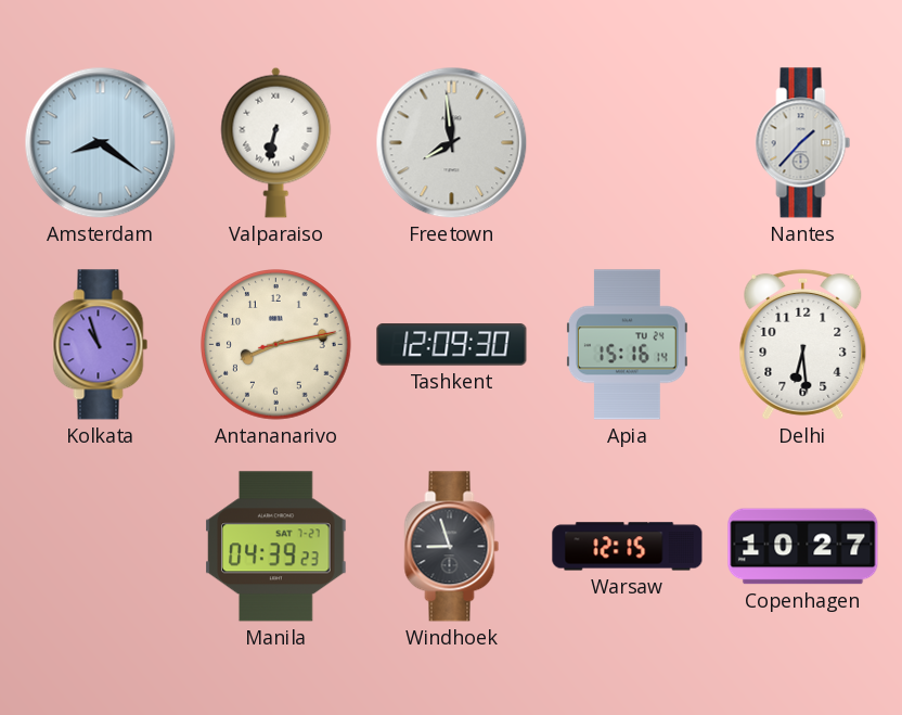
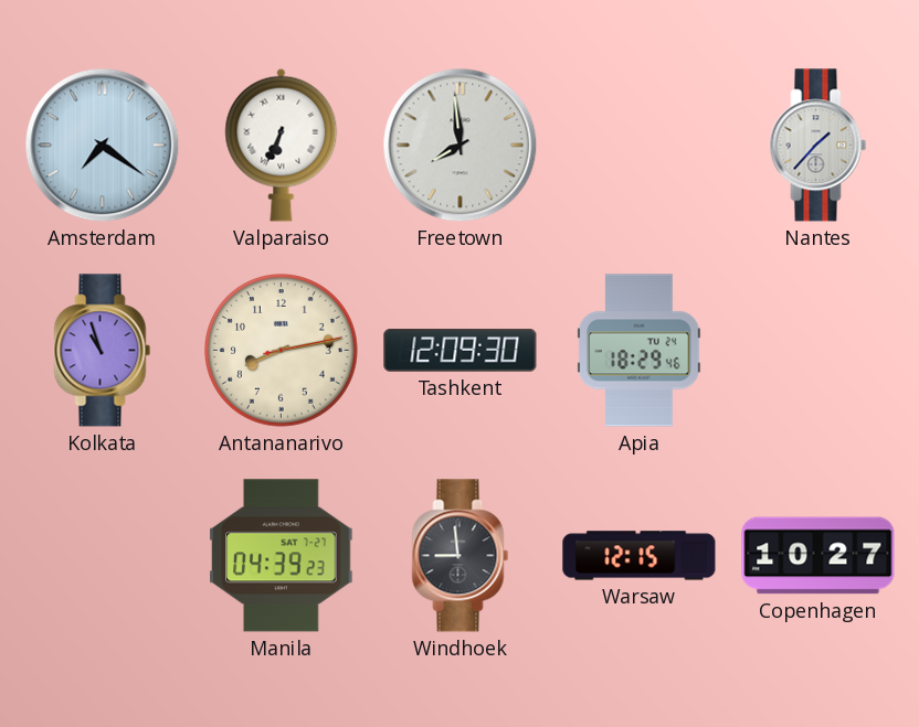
Amsterdam: 8:21 -> 7:21 (103, 146)
Valparaiso: 6:32 -> 6:34 (282, 145)
Apia: 15:16 -> 18:29 (638, 351)
Delhi: 6:29 -> none (803, 344)
Windhoek: 8:57 -> 8:59 (461, 556)
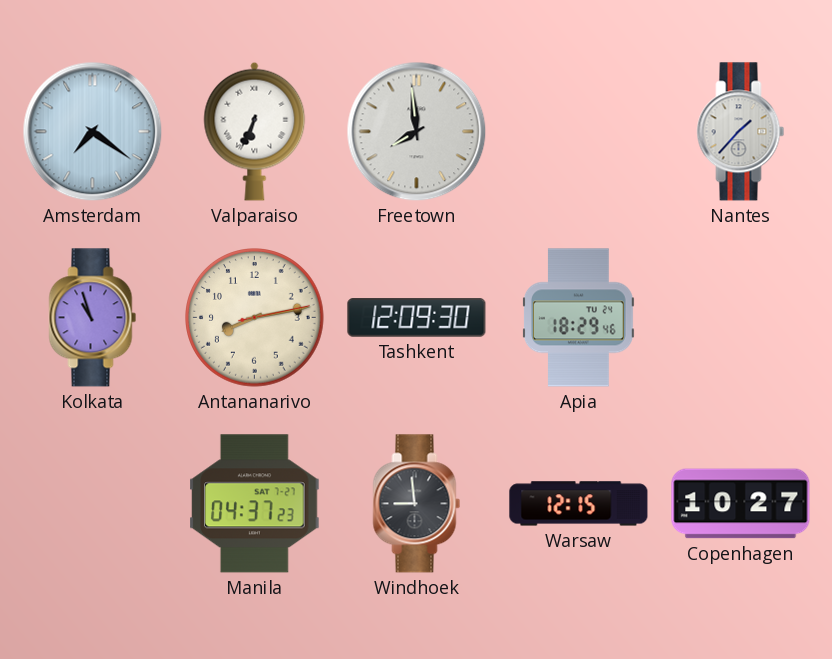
Manila: 04:39 -> 04:37 (255, 504)
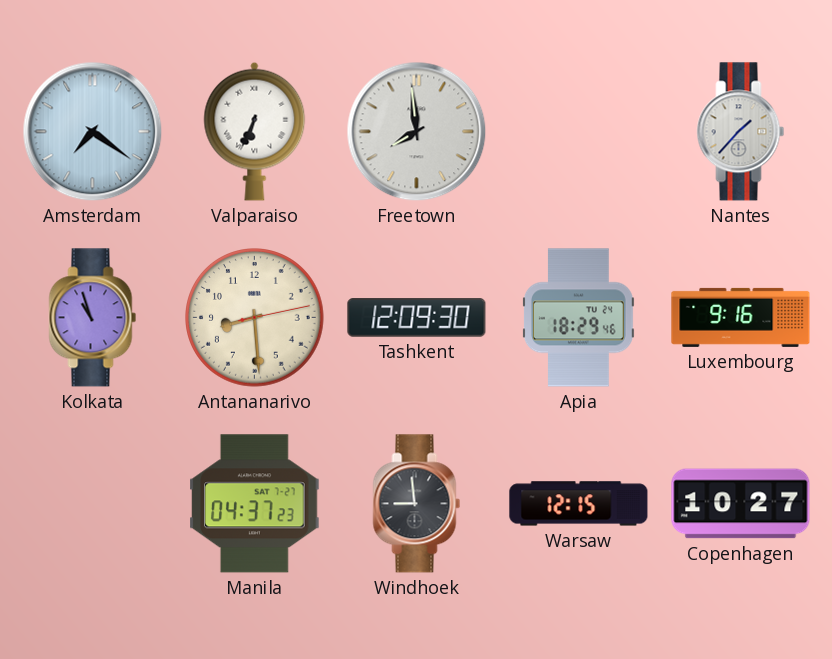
Antananarivo: 8:13 -> 8:29 (255, 318)
Luxembourg: none -> 9:16 (741, 317)
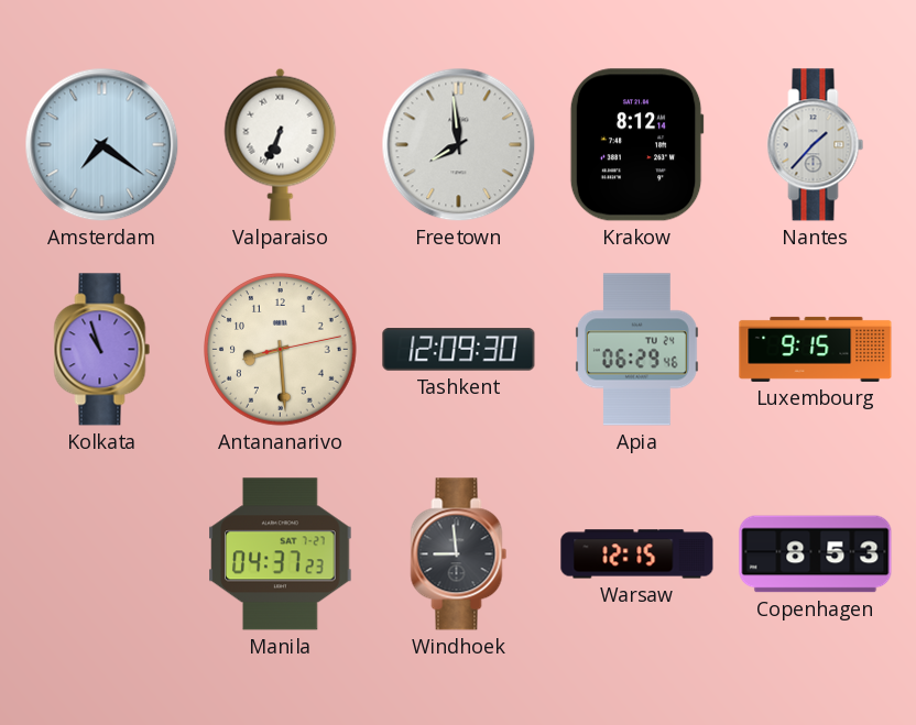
Krakow: none -> 8:12 (636, 145)
Apia: 18:29 -> 06:29 (636, 350)
Luxembourg: 9:16 -> 9:15 (816, 349)
Copenhagen: 10:27 -> 8:53 (816, 554)
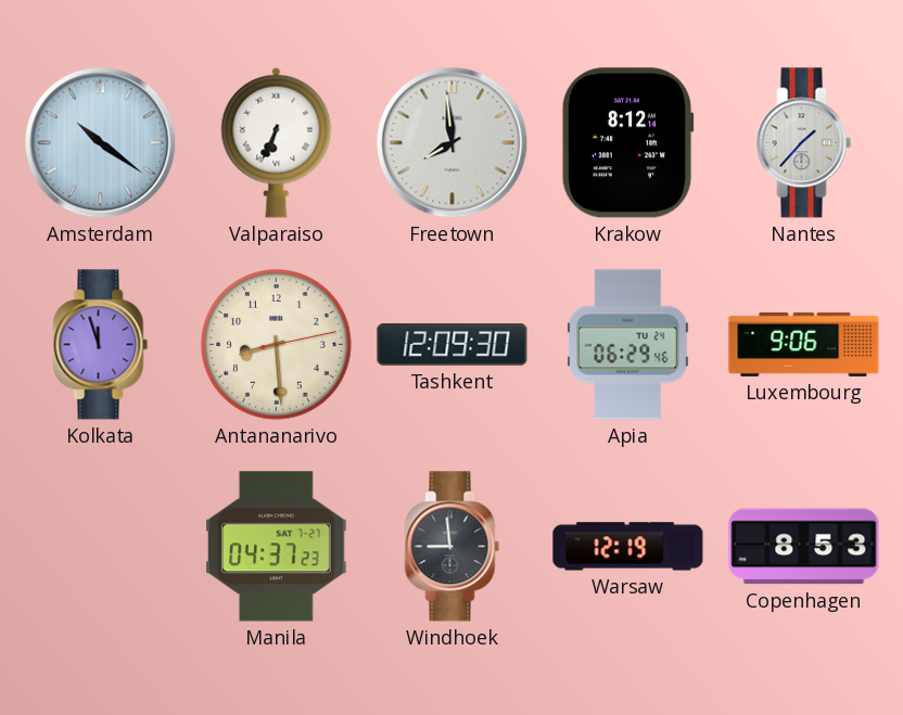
Amsterdam: 7:21 -> 10:21 (101, 143)
Kolkata: 10:57 -> 11:57 (101, 345)
Luxembourg: 9:15 -> 9:06 (804, 344)
Warsaw: 12:15 -> 12:19 (628, 547)
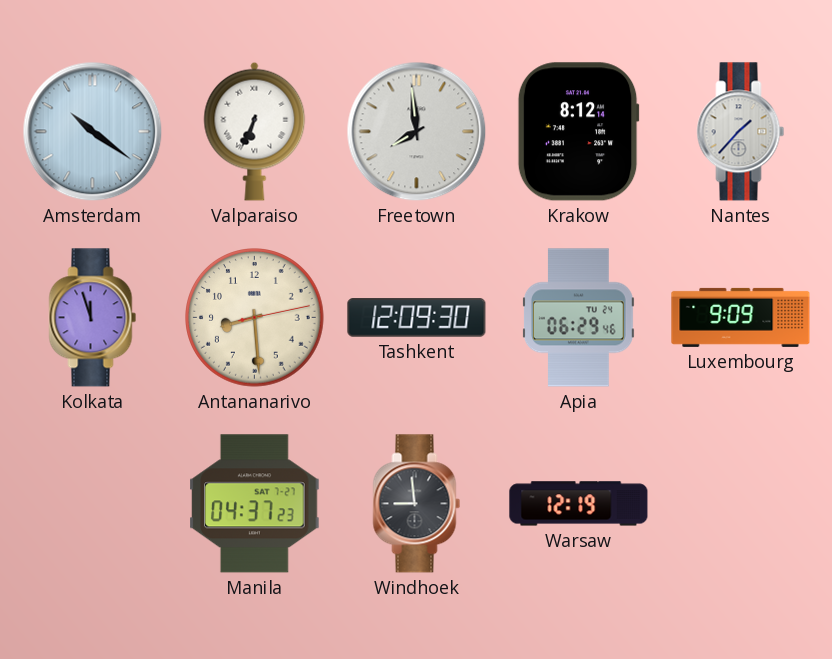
Luxembourg: 9:06 -> 9:09 (741, 317)
Copenhagen: 8:53 -> none (804, 547)
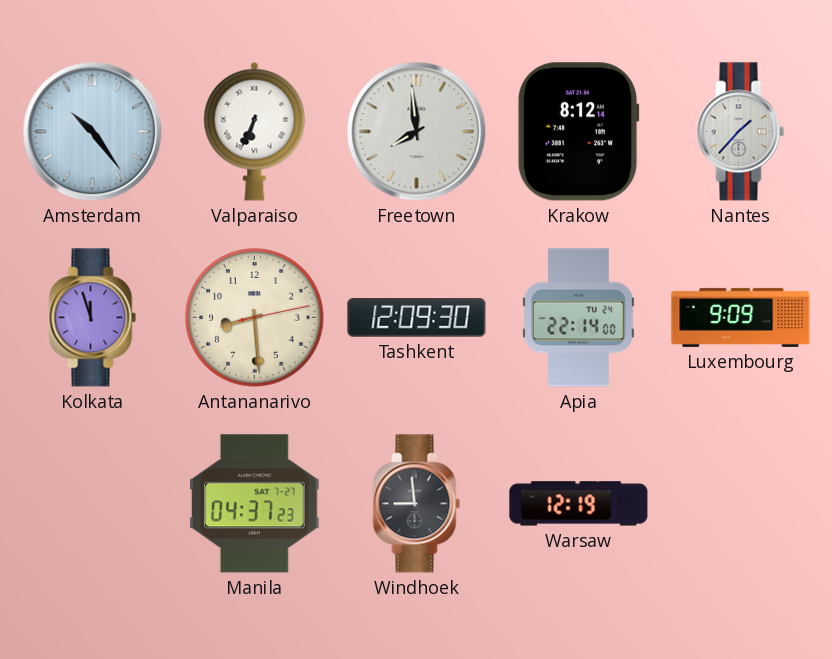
Amsterdam: 10:21 -> 10:24 (93, 132)
Apia: 06:29 -> 22:14 (578, 318)
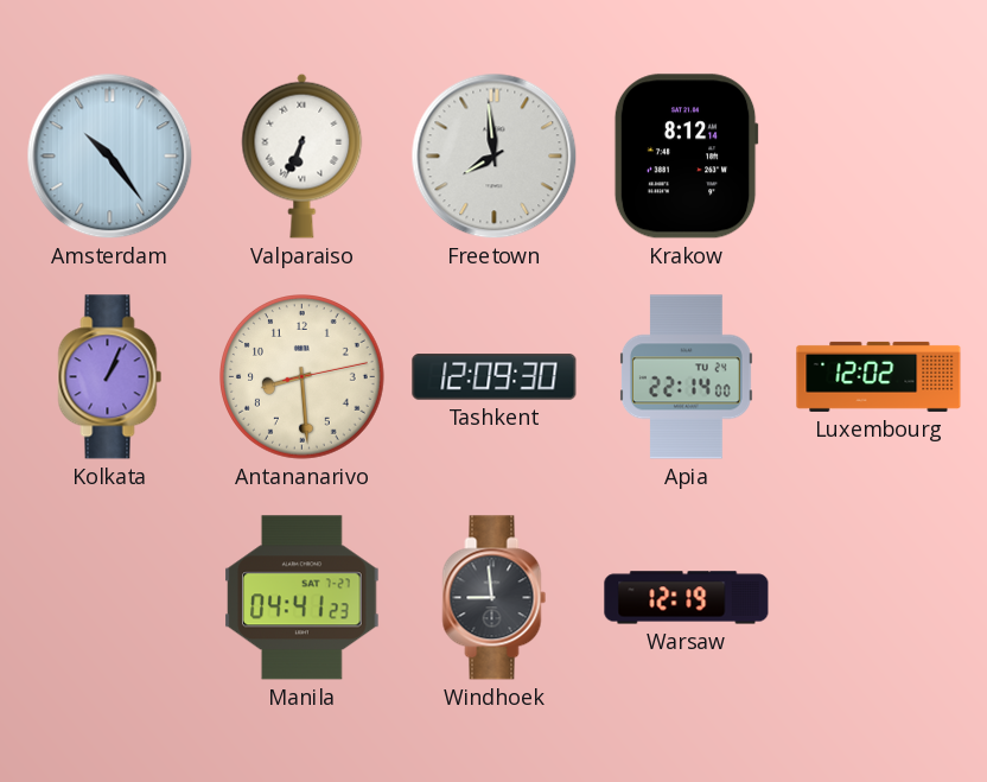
Nantes: 1:37 -> none (741, 132)
Kolkata: 11:57 -> 1:04 (110, 377)
Luxembourg: 9:09 -> 12:02 (879, 376)
Manila: 04:37 -> 04:41 (303, 598)
